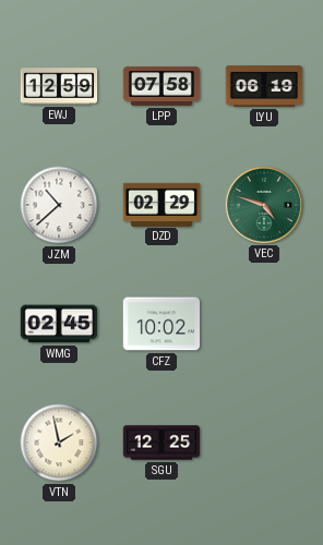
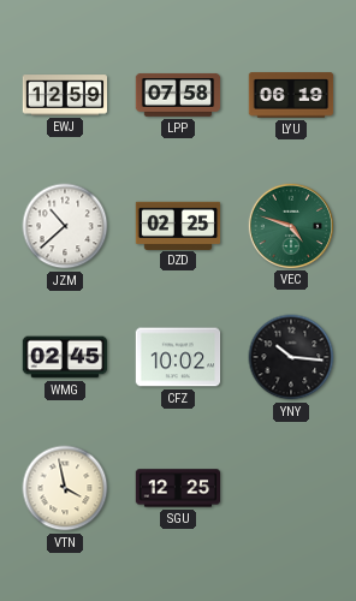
DZD: 02:29 -> 02:25 (178, 225)
YNY: none -> 10:16 (291, 357)
VTN: 1:58 -> 3:58 (65, 488)
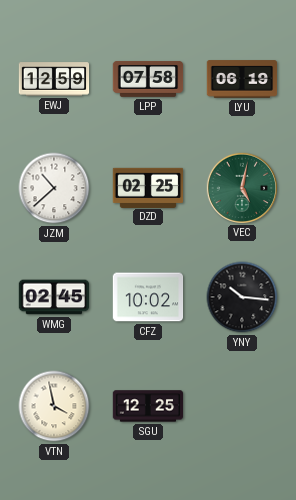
VEC: 4:48 -> 5:02 (241, 187)
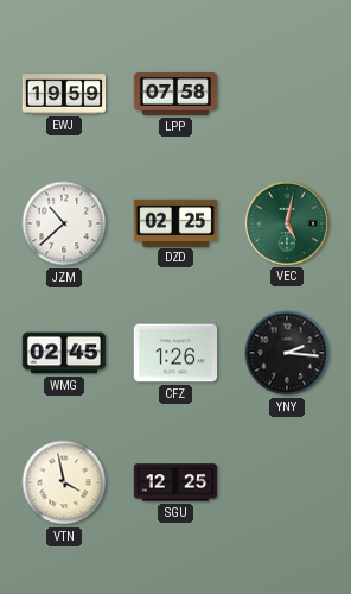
EWJ: 12:59 -> 19:59 (64, 94)
LYU: 06:19 -> none (242, 79)
CFZ: 10:02 -> 1:26 (175, 353)
YNY: 10:16 -> 2:16 (287, 353)
